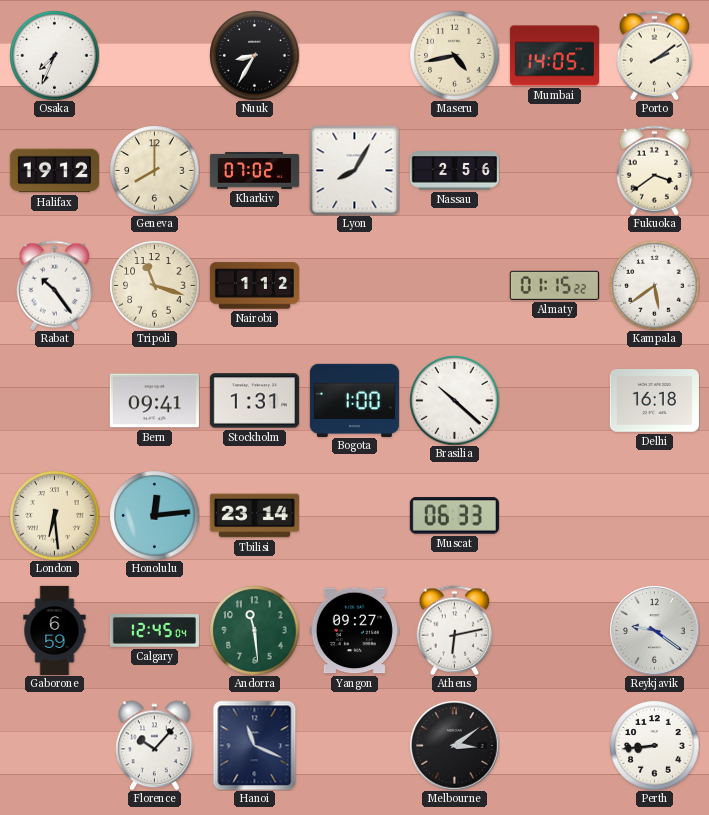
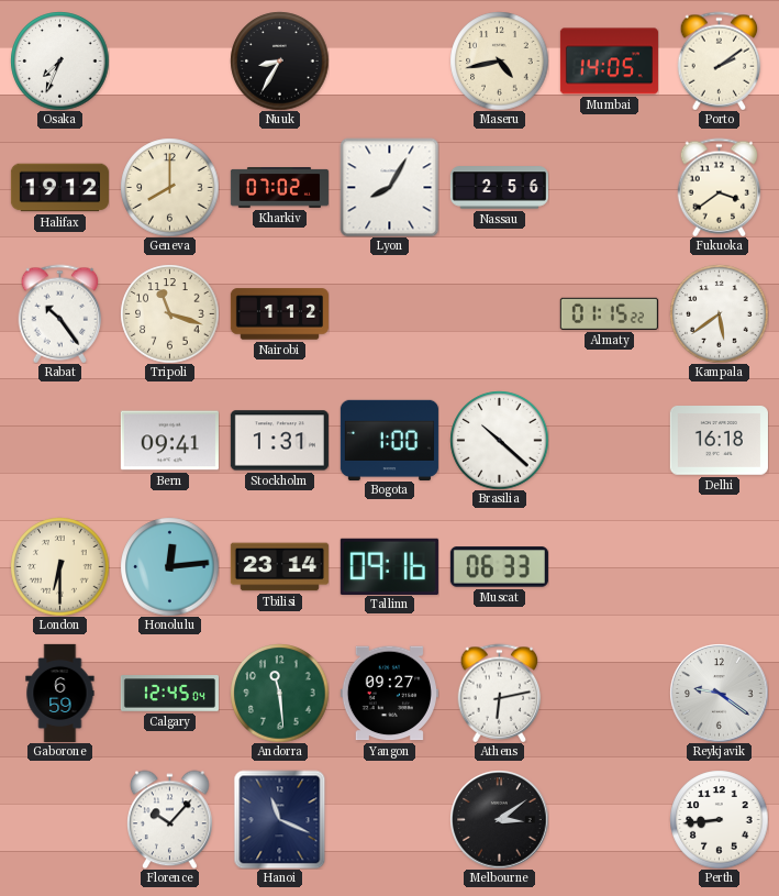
London: 6:29 -> 6:30 (59, 566)
Tallinn: none -> 09:16 (389, 566)
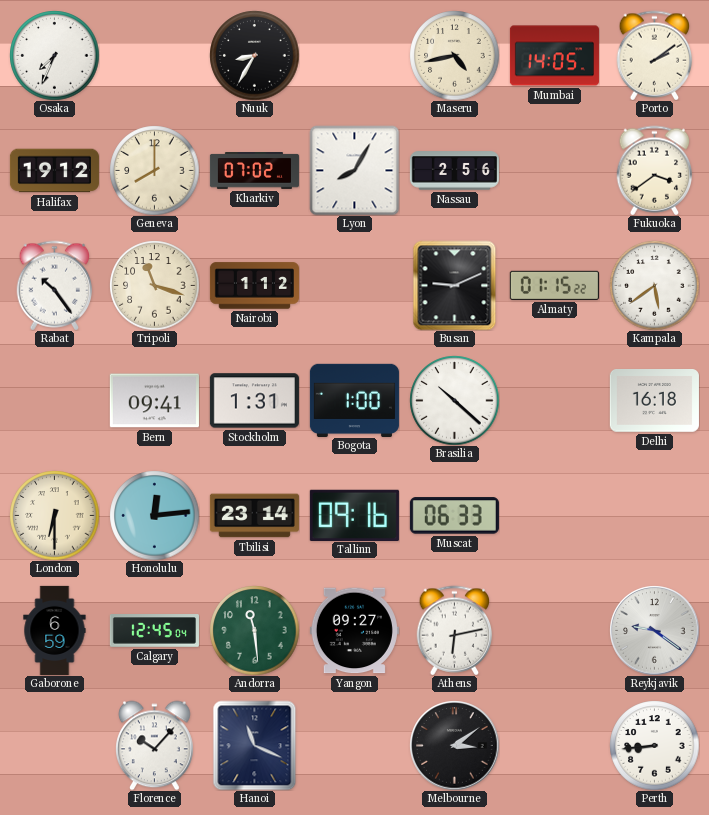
Busan: none -> 9:11 (455, 285)
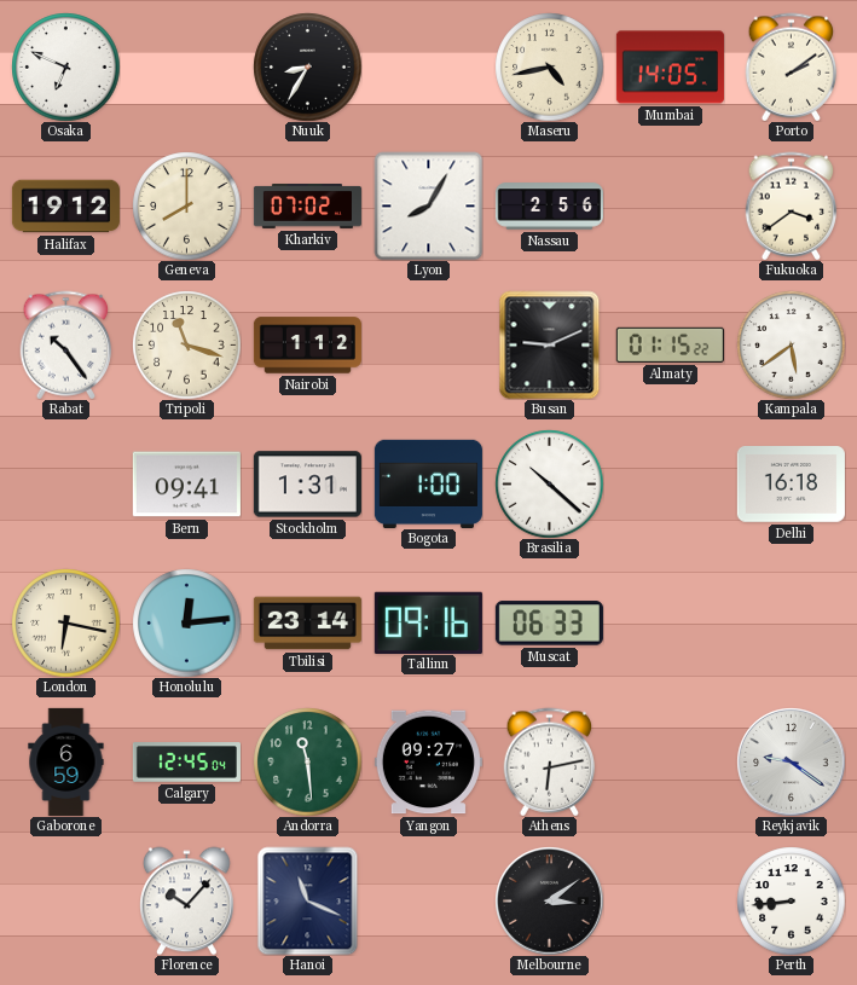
Osaka: 7:34 -> 6:49 (65, 66)
London: 6:30 -> 6:17 (65, 622)
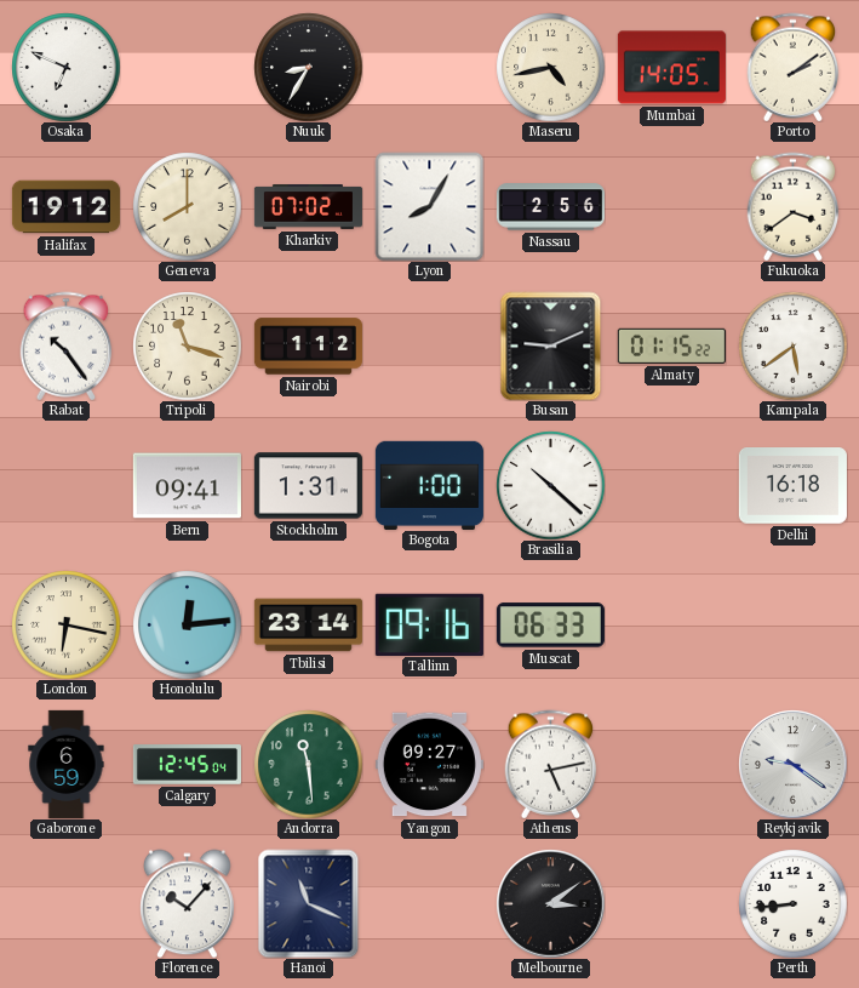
Athens: 6:13 -> 5:13 (551, 764)
